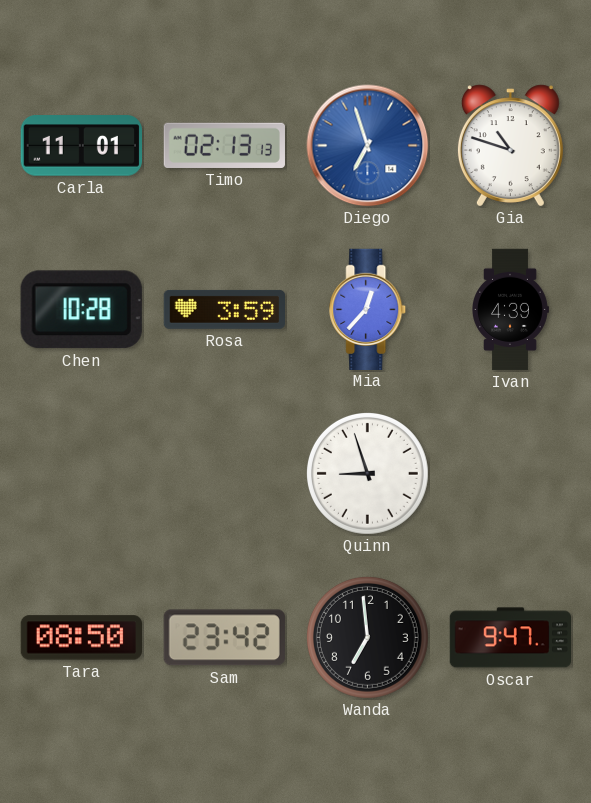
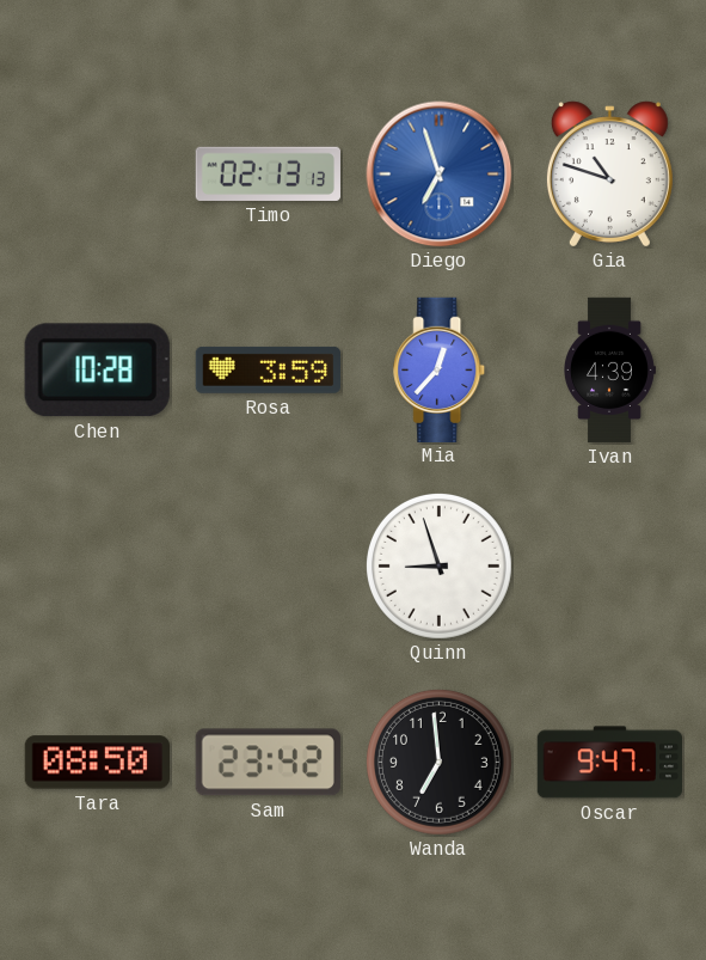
Carla: 11:01 -> none (81, 146)
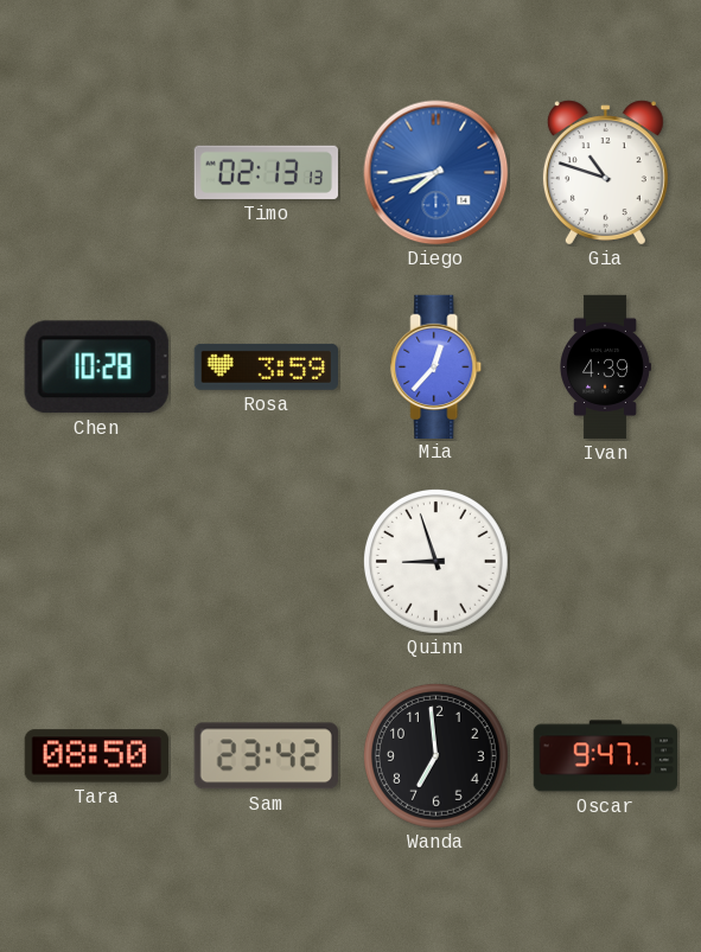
Diego: 6:57 -> 7:43 (436, 173)
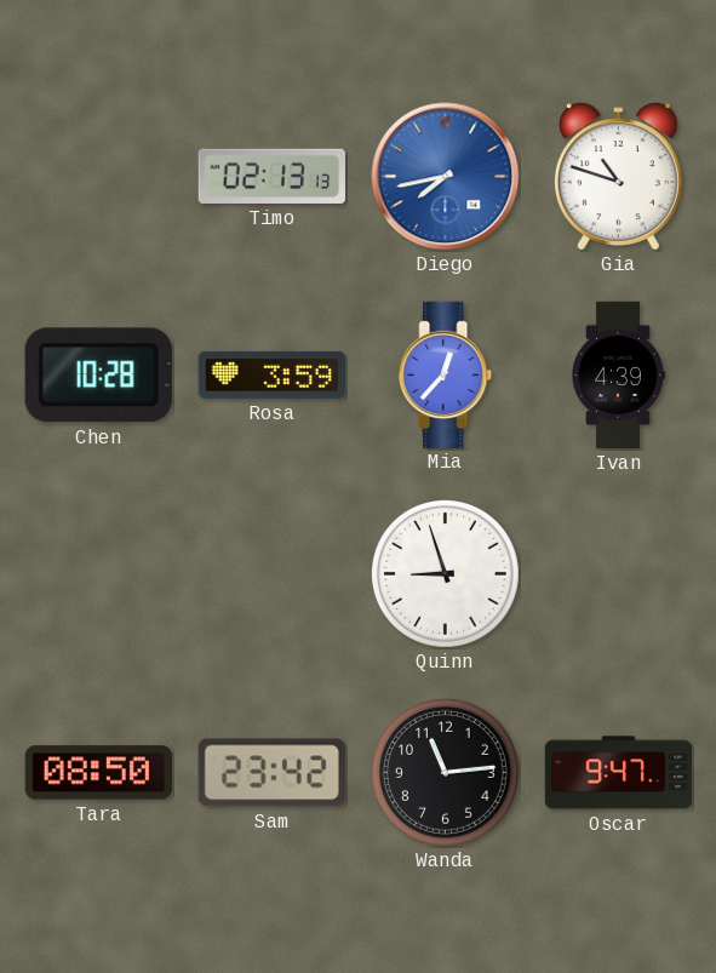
Wanda: 6:59 -> 11:14 (445, 772)
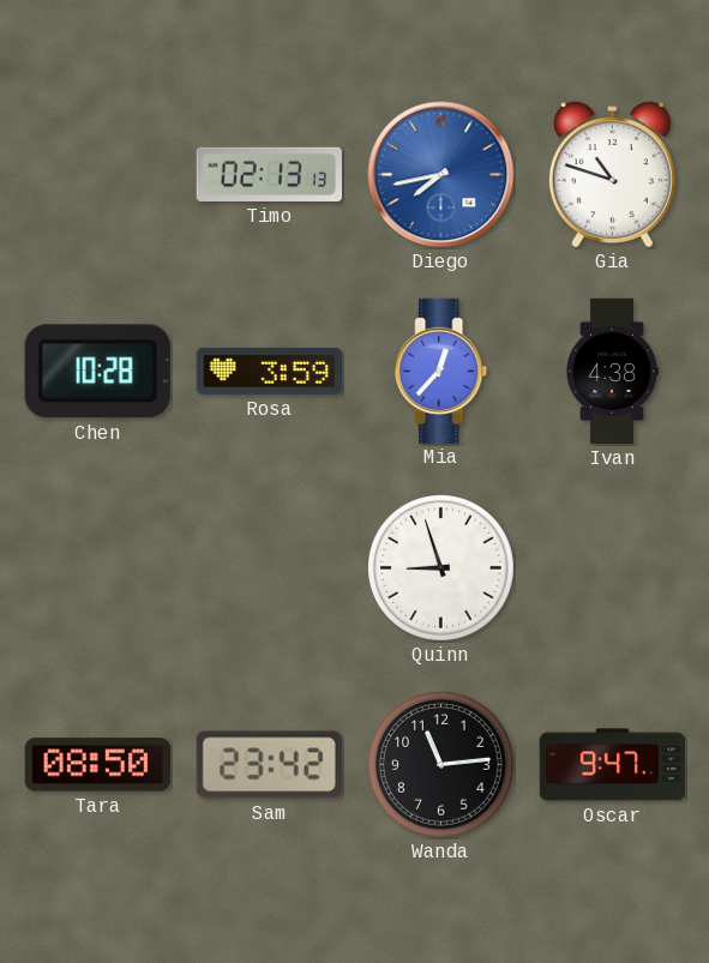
Ivan: 4:39 -> 4:38 (613, 372)
